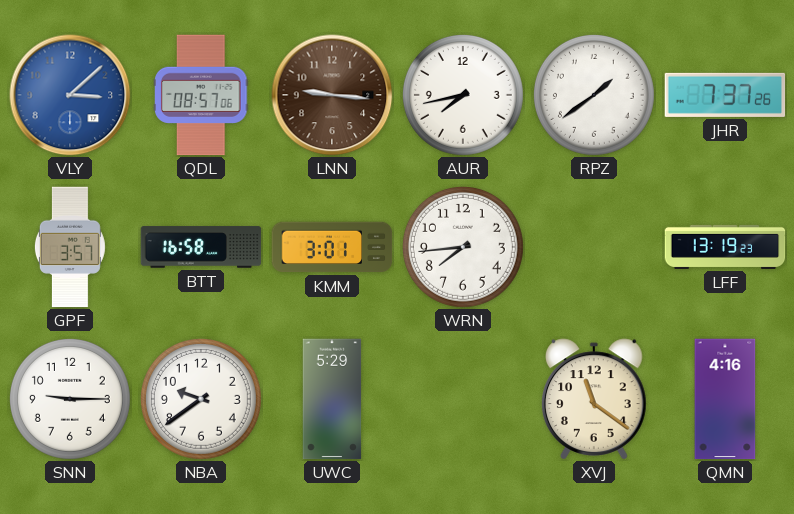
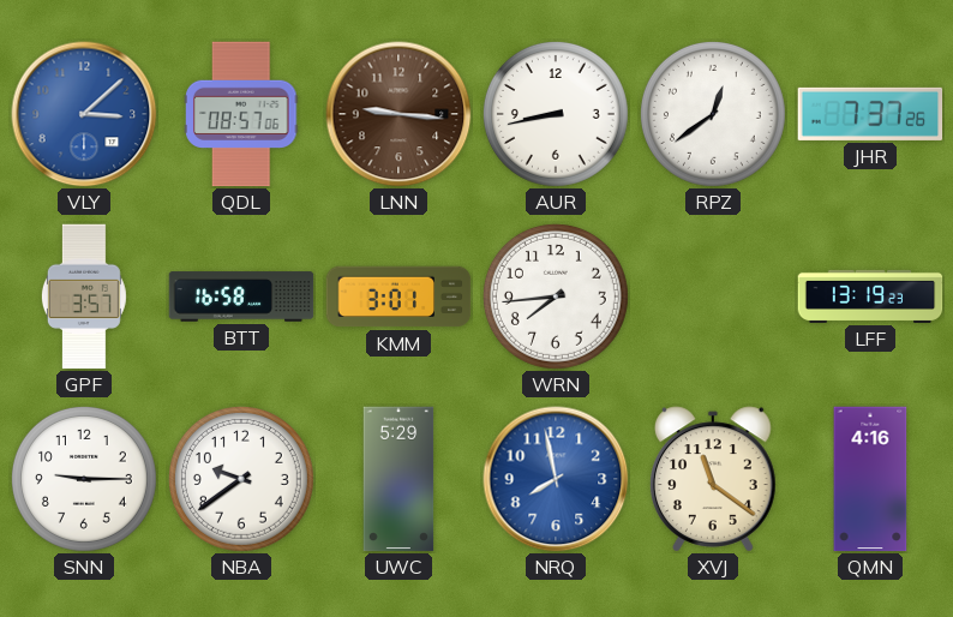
AUR: 7:43 -> 8:43 (556, 114)
RPZ: 1:39 -> 12:39 (713, 114)
NRQ: none -> 7:58 (556, 479)
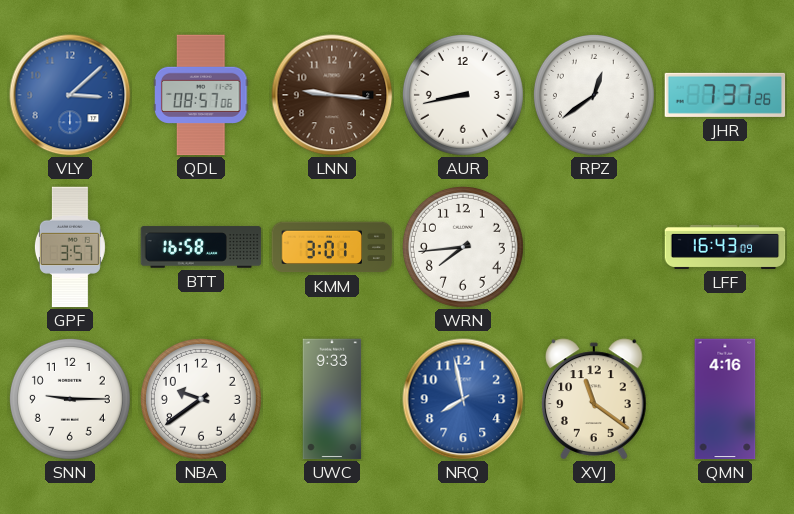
LFF: 13:19 -> 16:43 (725, 247)
UWC: 5:29 -> 9:33 (332, 399)
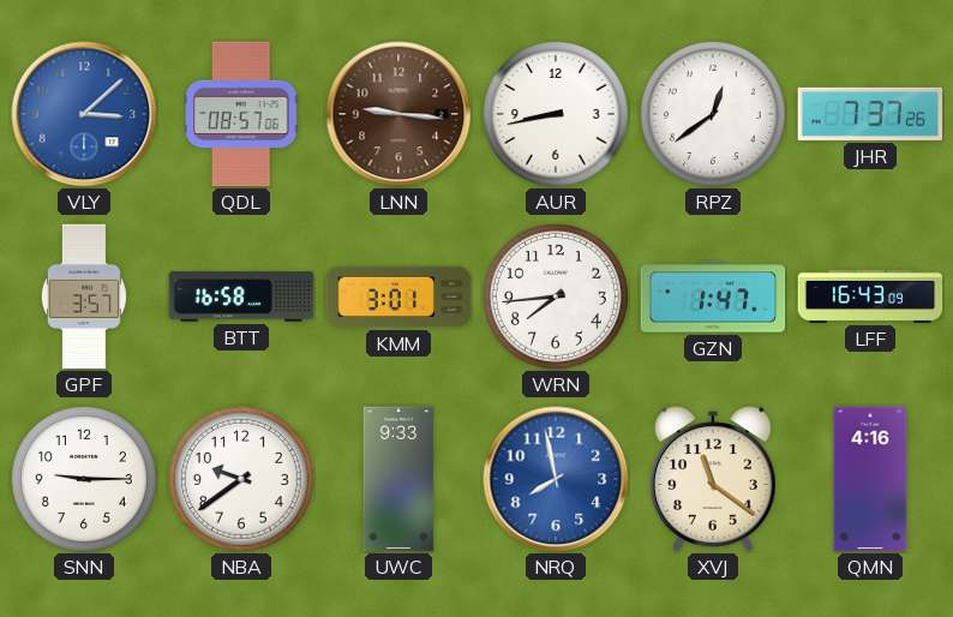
GZN: none -> 1:47 (713, 296)
